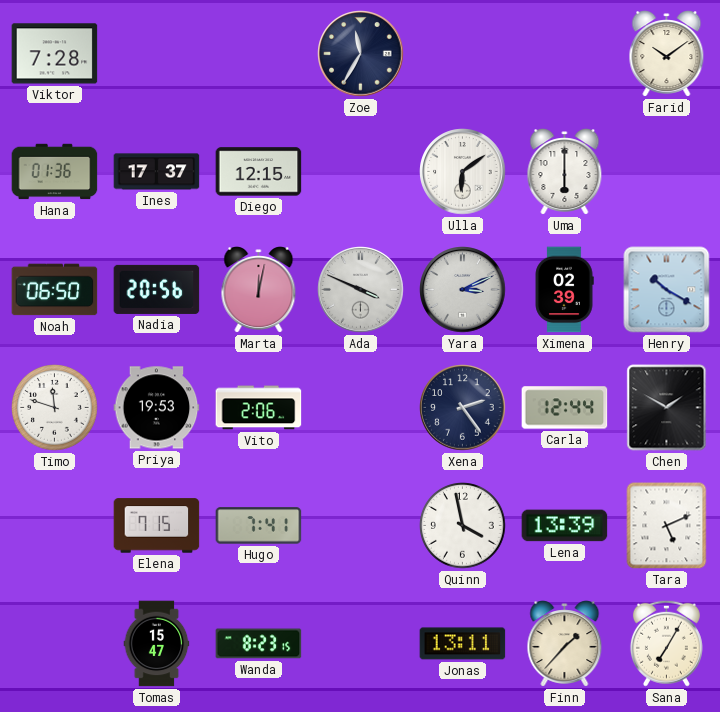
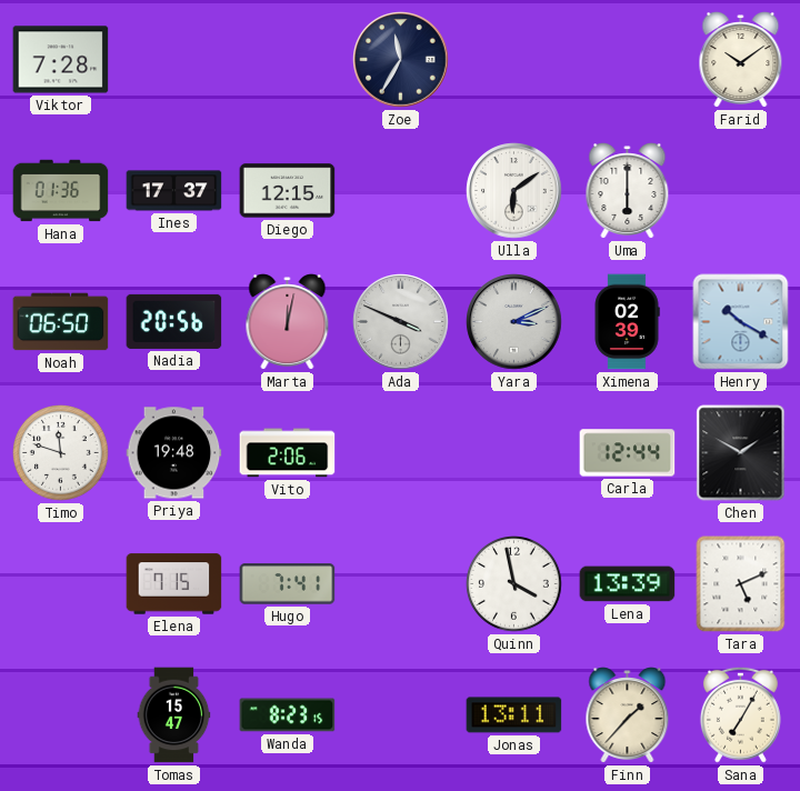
Priya: 19:53 -> 19:48 (174, 453)
Xena: 2:24 -> none (463, 408)
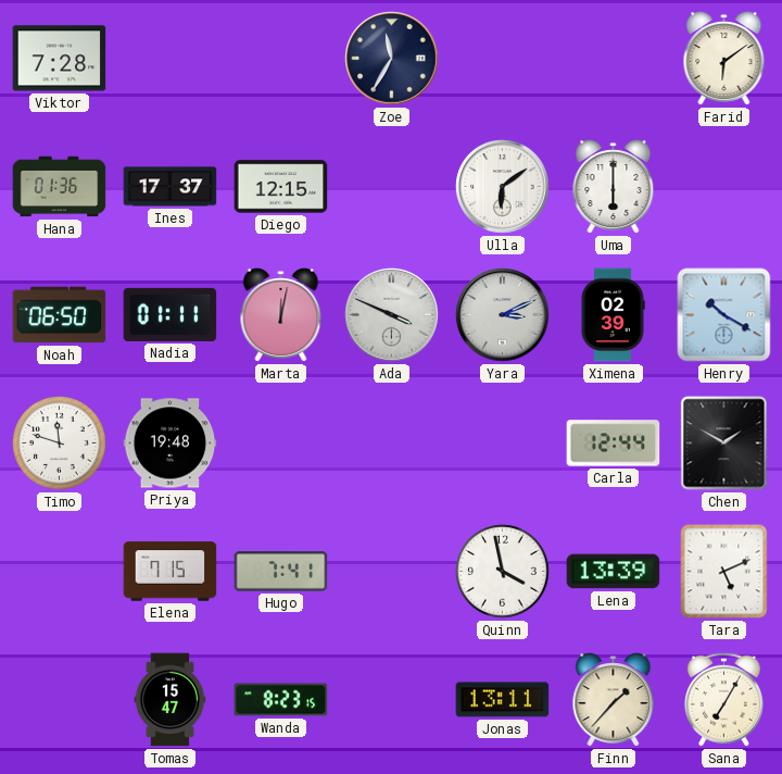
Farid: 10:09 -> 6:09 (724, 59)
Nadia: 20:56 -> 01:11 (171, 314)
Vito: 2:06 -> none (288, 453)
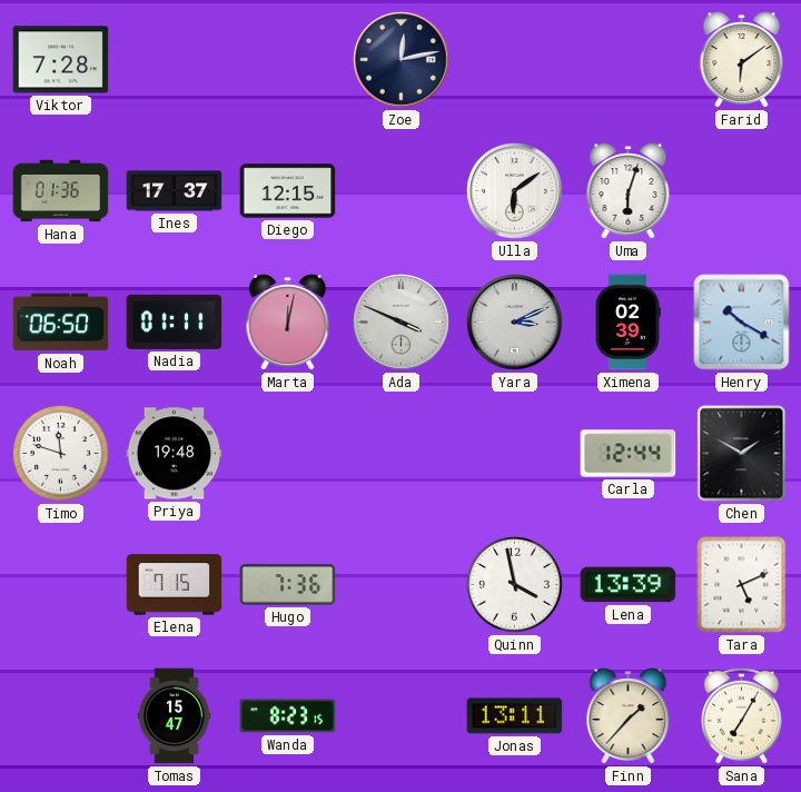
Zoe: 11:35 -> 12:13 (402, 60)
Uma: 6:00 -> 6:03 (629, 191)
Hugo: 7:41 -> 7:36 (288, 585)
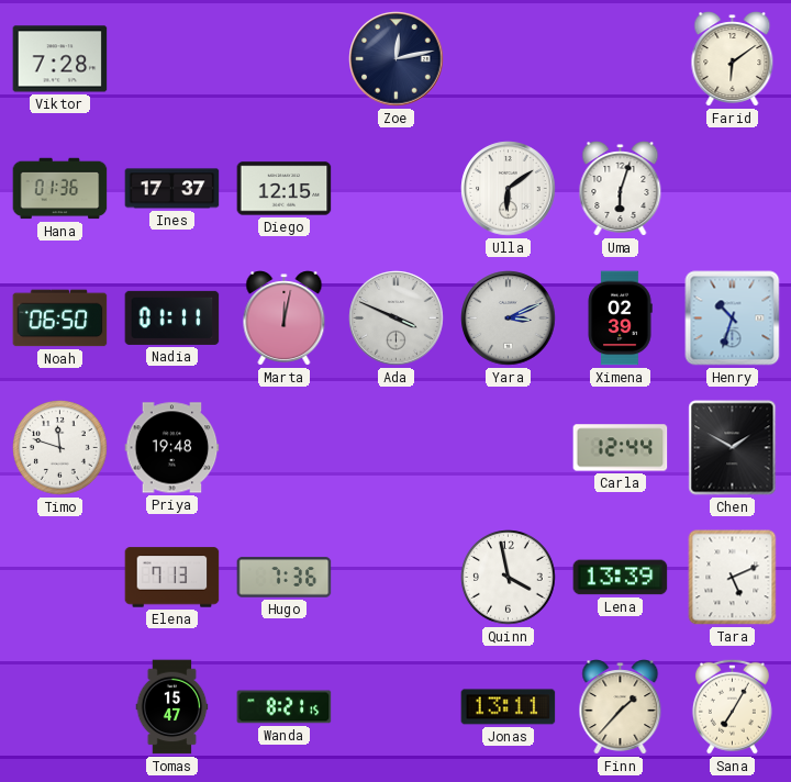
Henry: 10:20 -> 10:33 (733, 319)
Elena: 7:15 -> 7:13 (172, 578)
Wanda: 8:23 -> 8:21 (285, 707)
